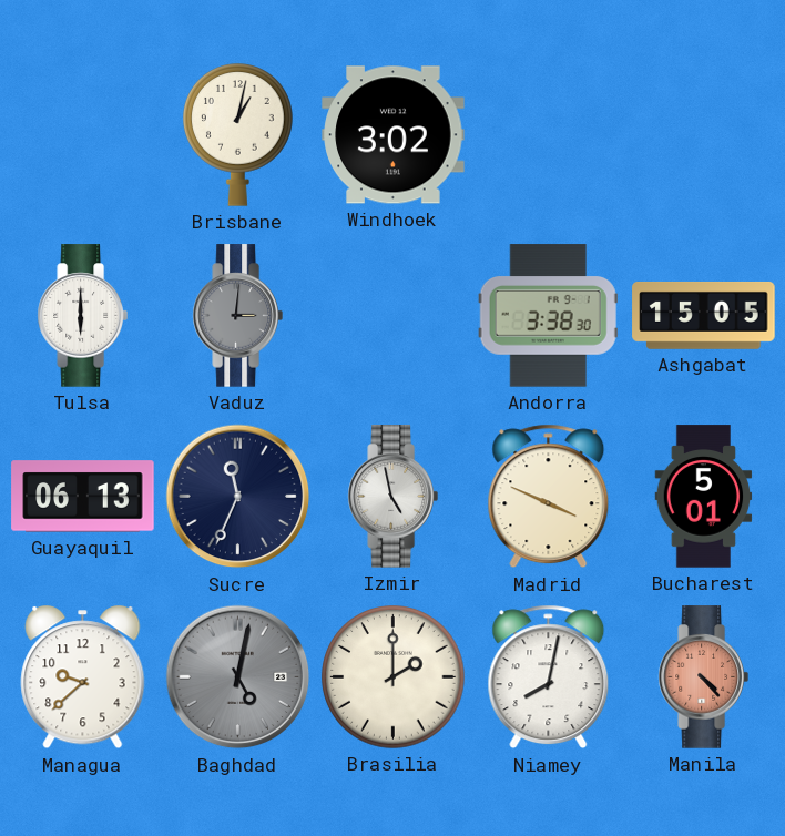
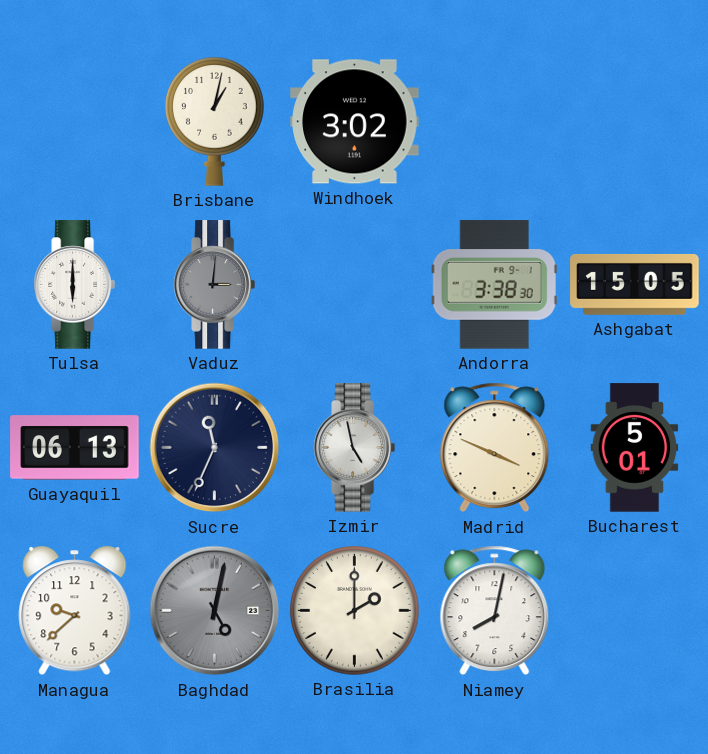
Manila: 4:23 -> none (703, 677)
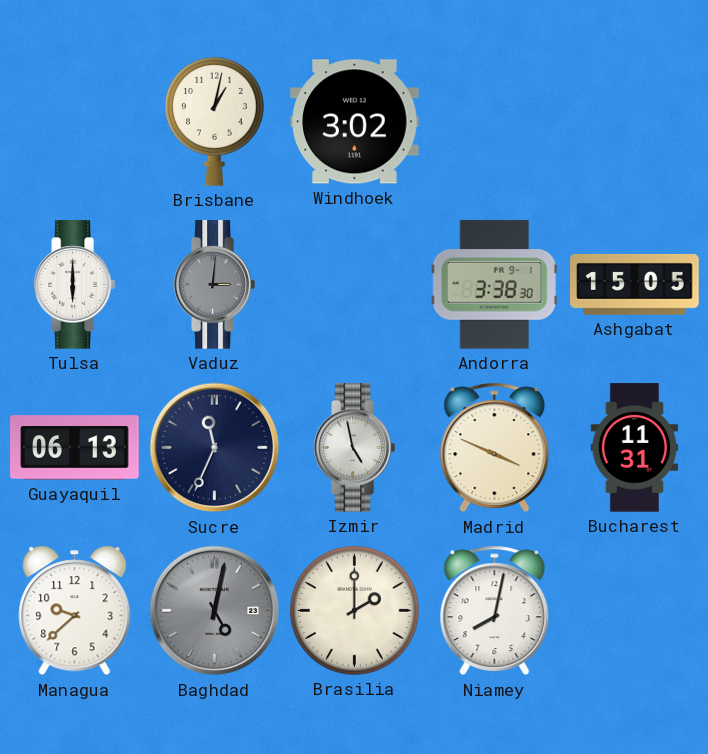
Bucharest: 5:01 -> 11:31 (635, 448)
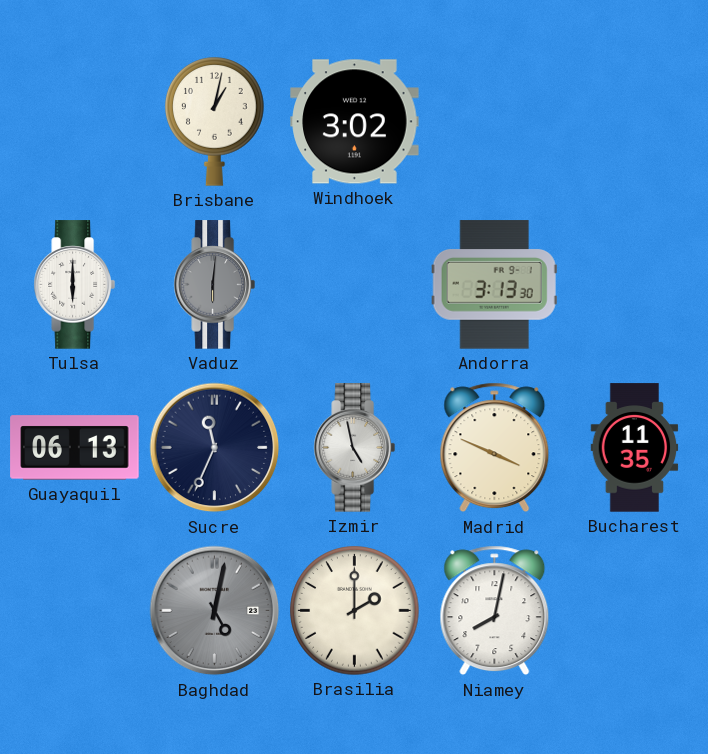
Vaduz: 3:01 -> 6:01 (214, 285)
Andorra: 3:38 -> 3:13 (494, 285)
Ashgabat: 15:05 -> none (635, 284)
Bucharest: 11:31 -> 11:35 (635, 448)
Managua: 9:38 -> none (75, 611)
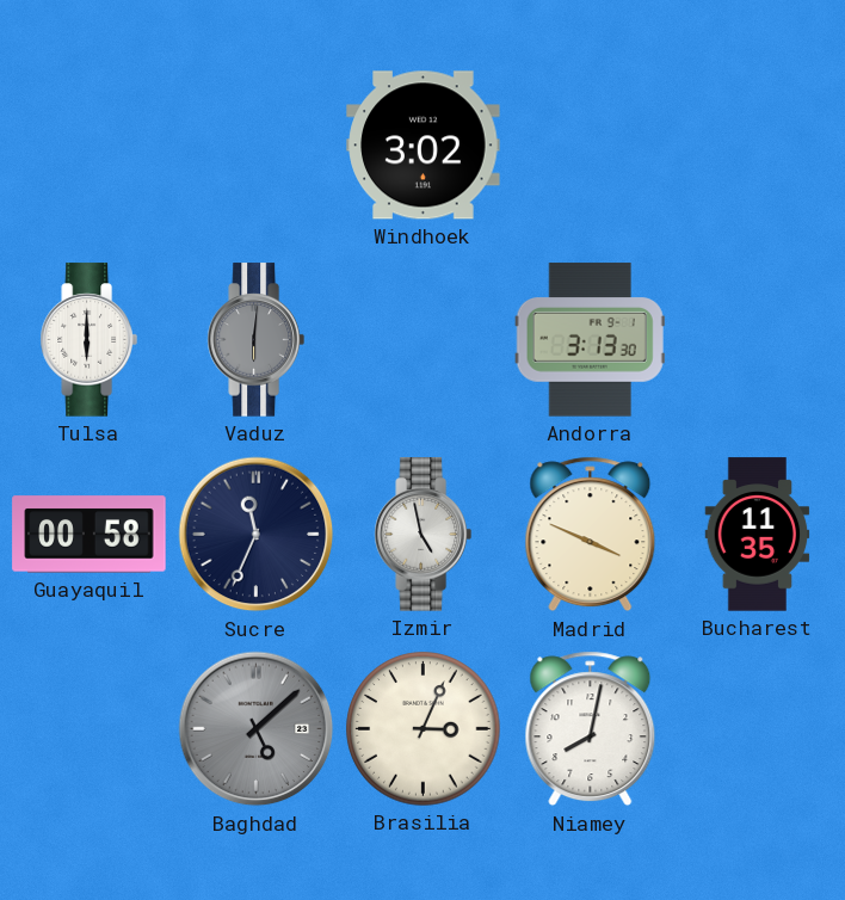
Brisbane: 1:02 -> none (215, 122)
Guayaquil: 06:13 -> 00:58 (90, 535)
Baghdad: 5:02 -> 5:08 (257, 729)
Brasilia: 2:00 -> 3:04 (424, 729)
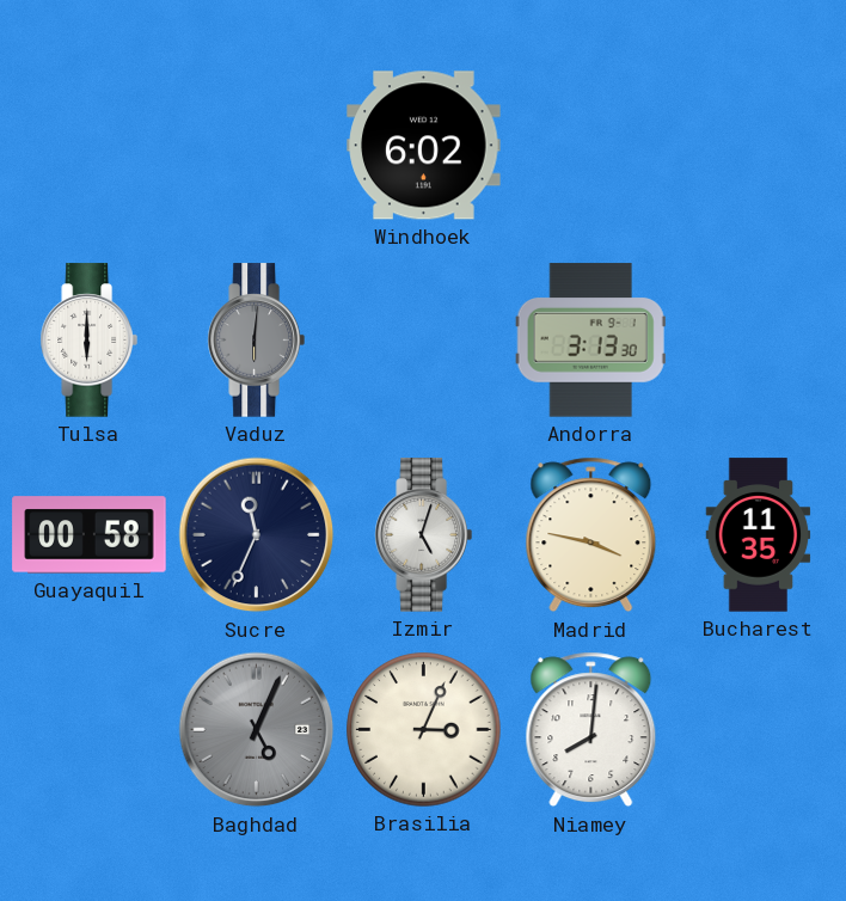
Windhoek: 3:02 -> 6:02 (424, 146)
Izmir: 4:58 -> 5:03 (423, 535)
Madrid: 3:49 -> 3:47 (591, 535)
Baghdad: 5:08 -> 5:04 (257, 730)
Niamey: 8:02 -> 8:01 (591, 730)
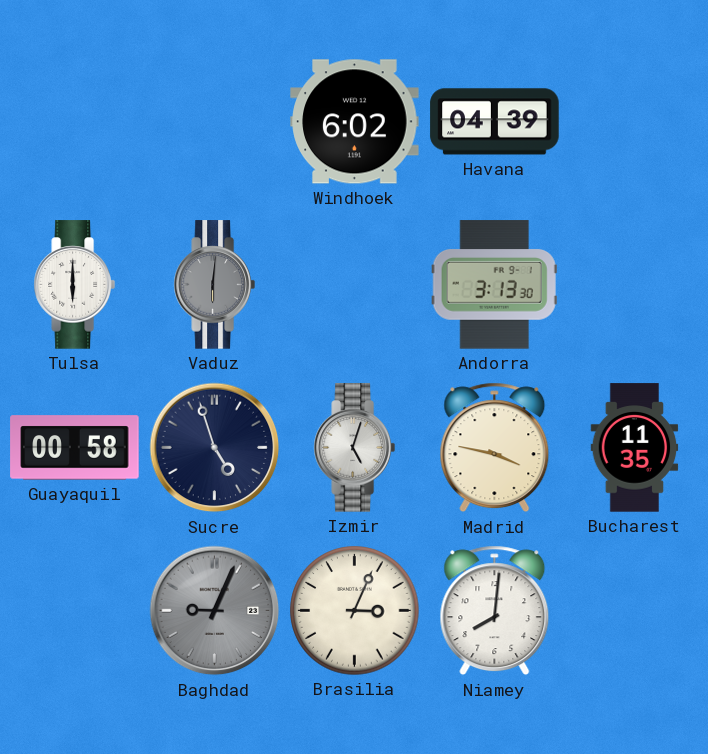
Havana: none -> 04:39 (495, 122)
Sucre: 11:34 -> 4:57 (215, 448)
Baghdad: 5:04 -> 9:04 (215, 611)
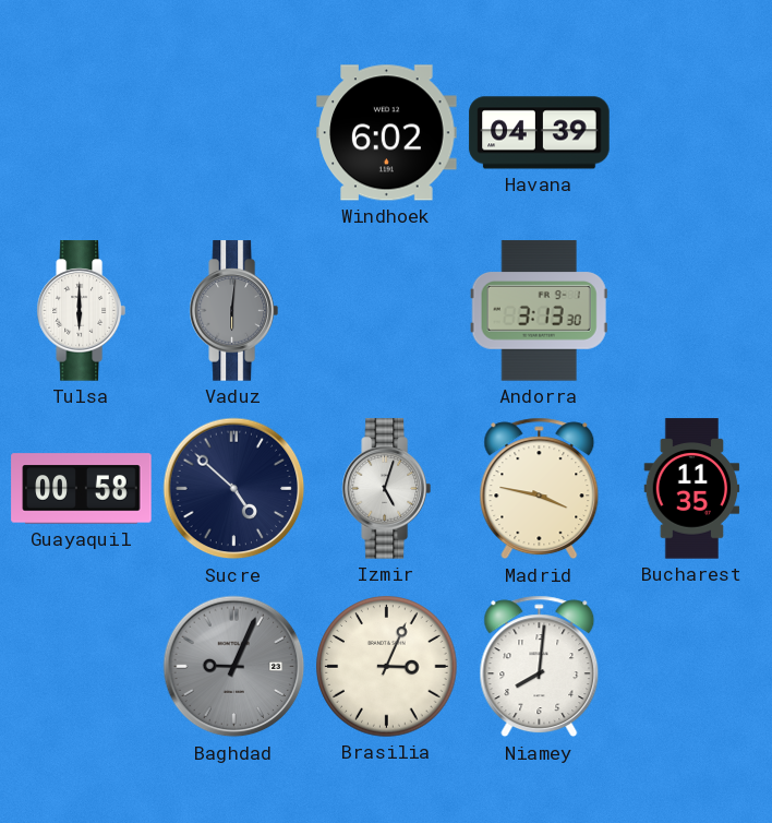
Sucre: 4:57 -> 4:52 (234, 489)
